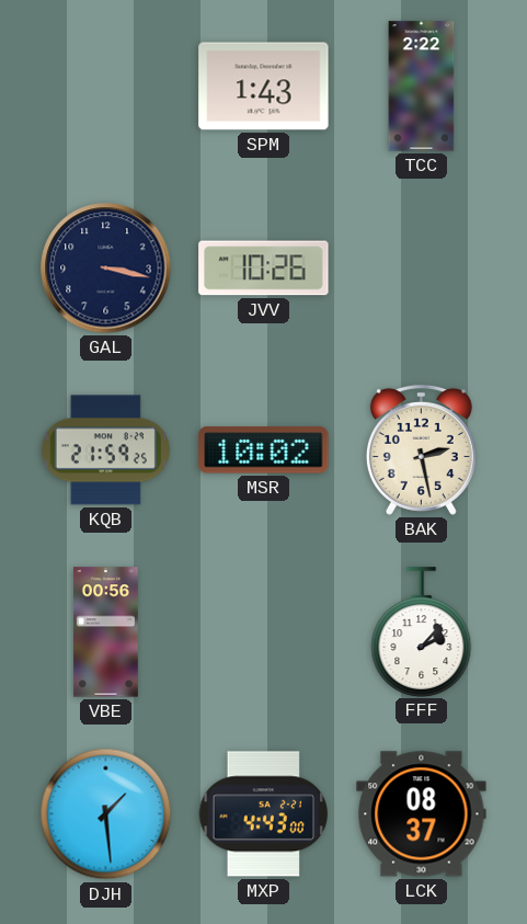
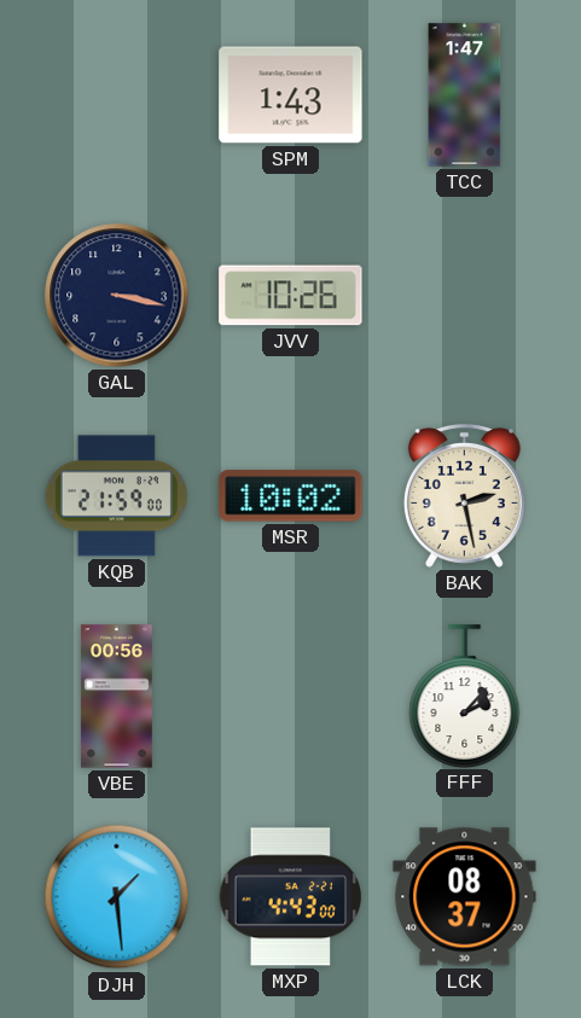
TCC: 2:22 -> 1:47 (465, 95)
KQB: 21:59:25 -> 21:59:00 (116, 496)
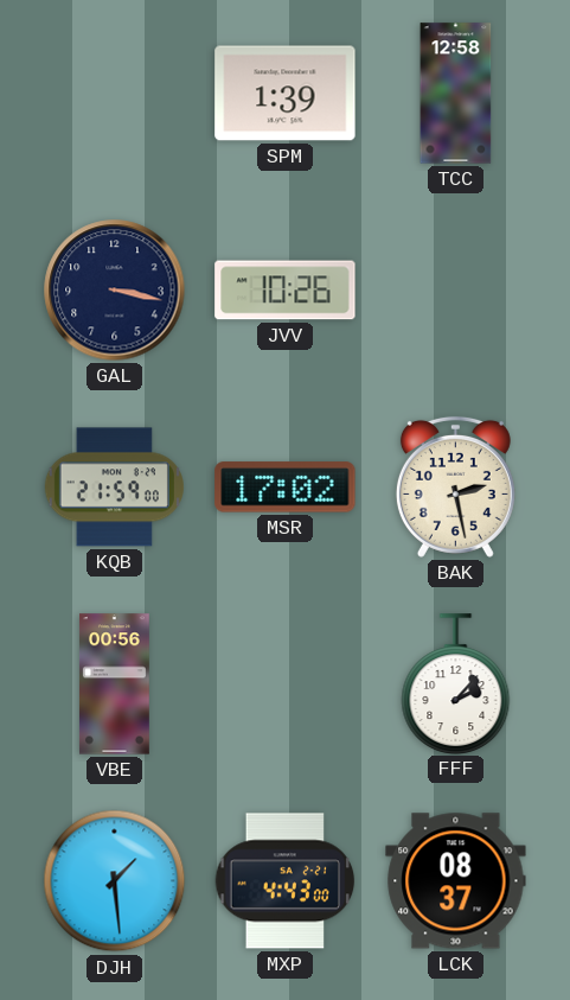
SPM: 1:43 -> 1:39 (286, 94)
TCC: 1:47 -> 12:58 (456, 94)
MSR: 10:02 -> 17:02 (286, 488)
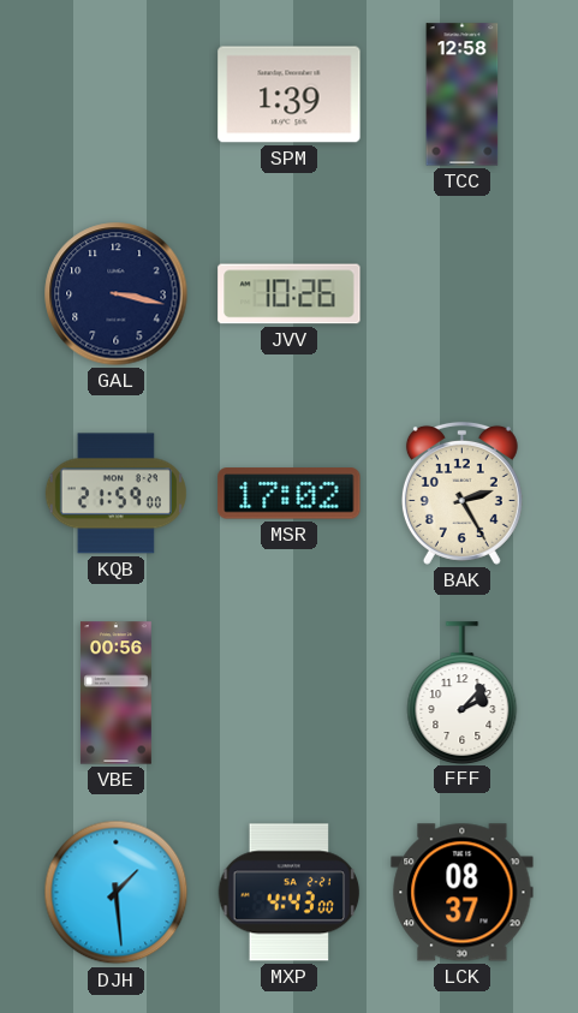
BAK: 2:28 -> 2:25 (461, 493)
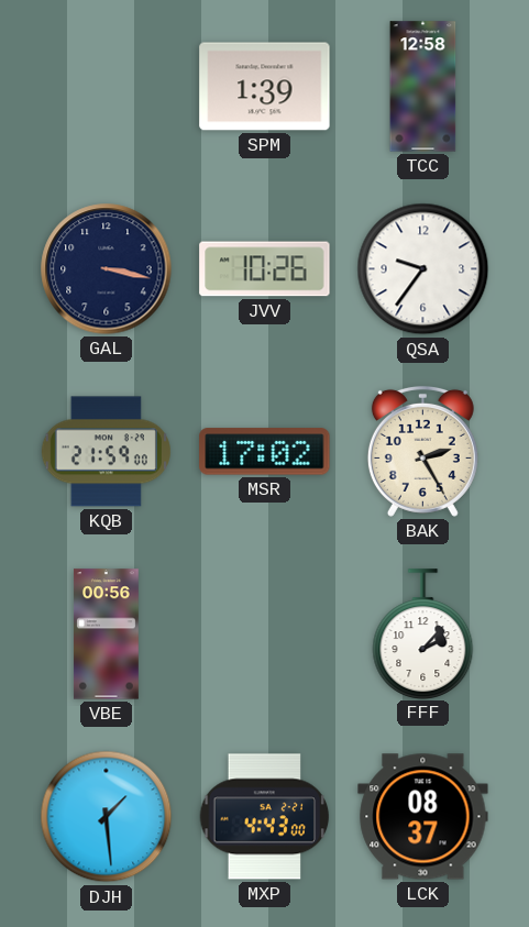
QSA: none -> 9:36 (423, 269)
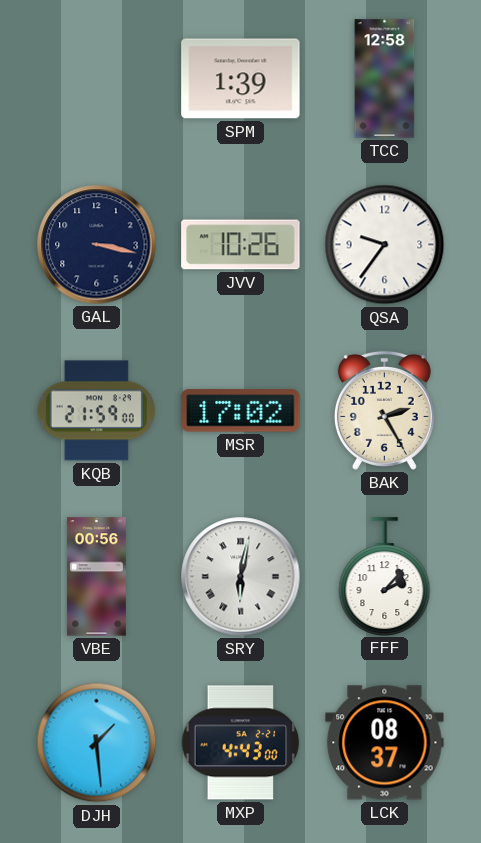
SRY: none -> 6:02 (241, 577)
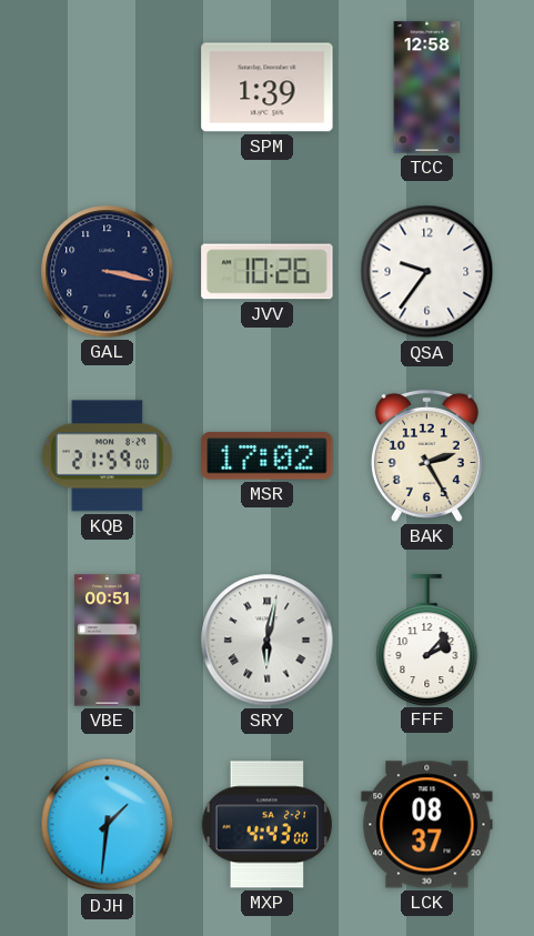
VBE: 00:56 -> 00:51 (108, 641)
DJH: 1:29 -> 1:31 (108, 825)
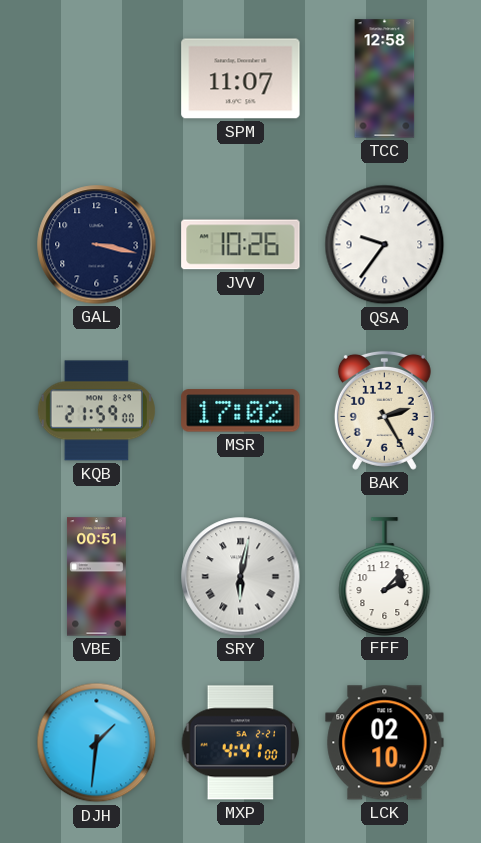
SPM: 1:39 -> 11:07 (241, 79)
MXP: 4:43 -> 4:41 (241, 743)
LCK: 08:37 -> 02:10 (385, 743)
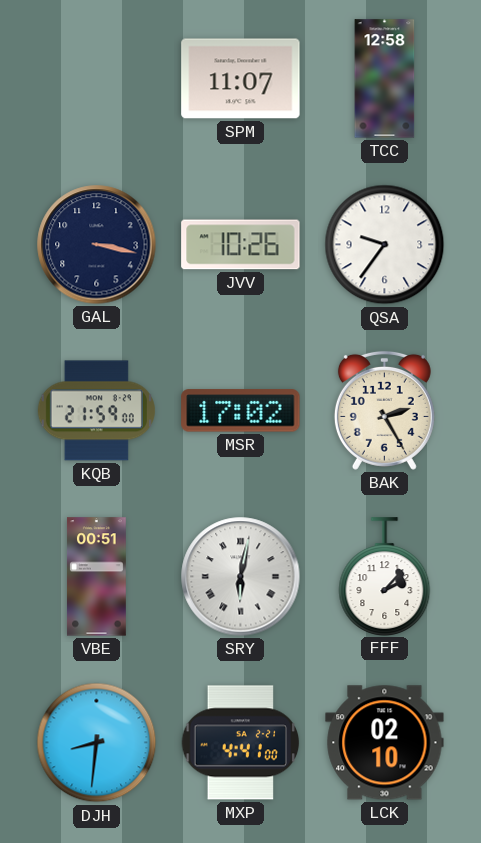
DJH: 1:31 -> 8:31 (97, 743)
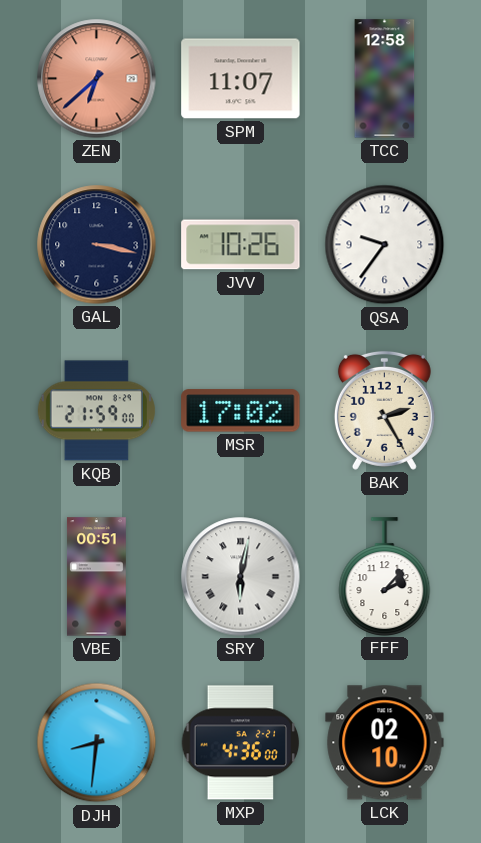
ZEN: none -> 6:38 (97, 79)
MXP: 4:41 -> 4:36 (241, 743)
